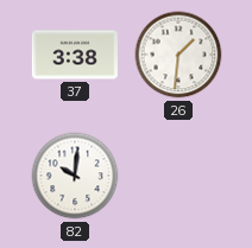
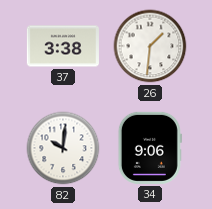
34: none -> 9:06 (150, 148)
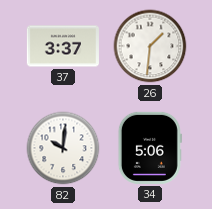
37: 3:38 -> 3:37 (63, 46)
34: 9:06 -> 5:06 (150, 148)
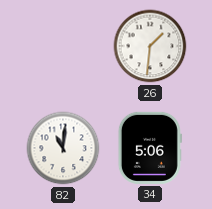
37: 3:37 -> none (63, 46)
82: 10:01 -> 11:01 (63, 148)
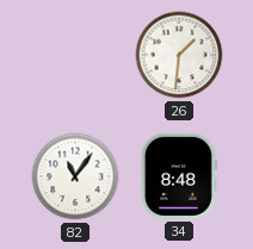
82: 11:01 -> 11:06 (75, 176)
34: 5:06 -> 8:48 (179, 176)
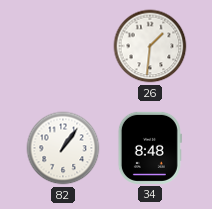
82: 11:06 -> 1:06 (63, 148)
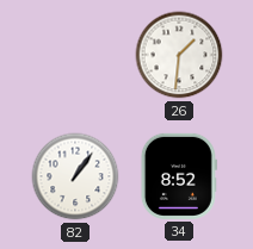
34: 8:48 -> 8:52 (179, 176)
